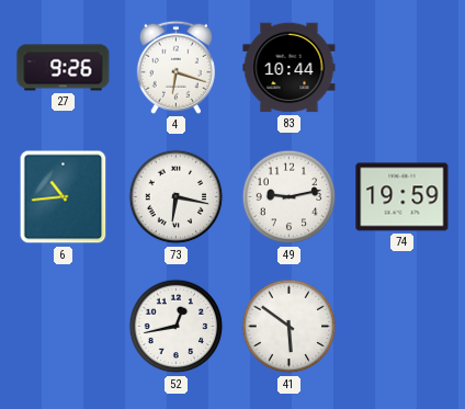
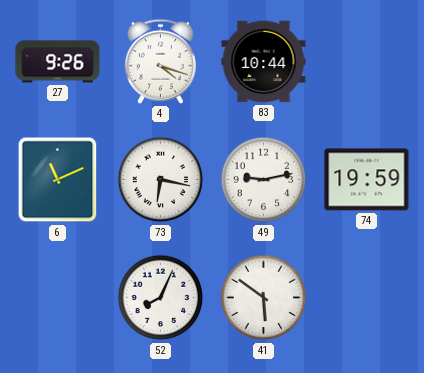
4: 6:18 -> 4:18 (160, 61)
6: 10:44 -> 11:11 (58, 180)
52: 12:43 -> 8:04 (161, 298)
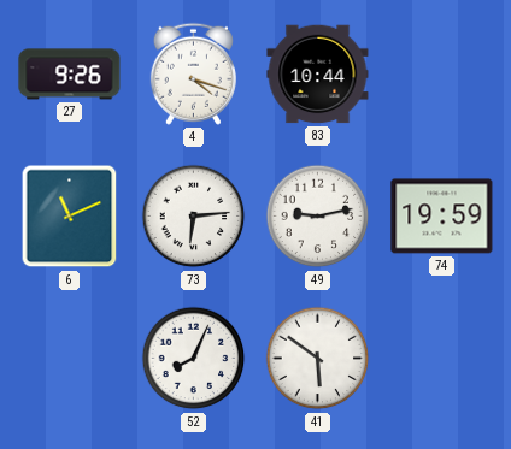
73: 6:17 -> 6:14 (194, 217)
